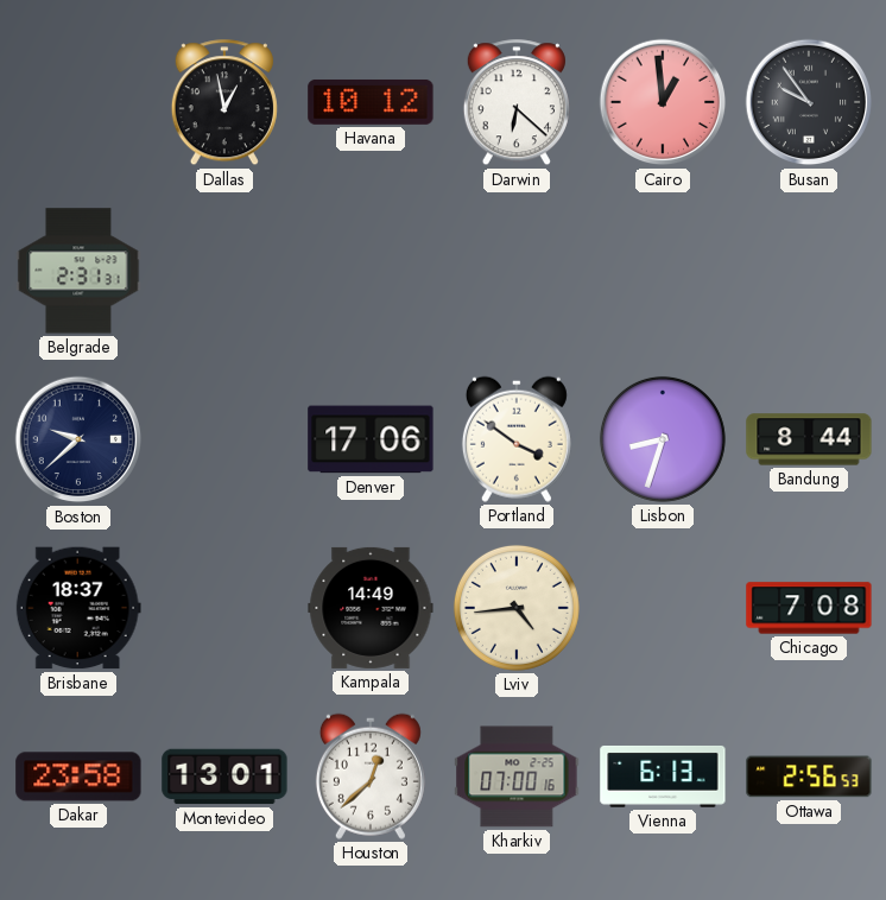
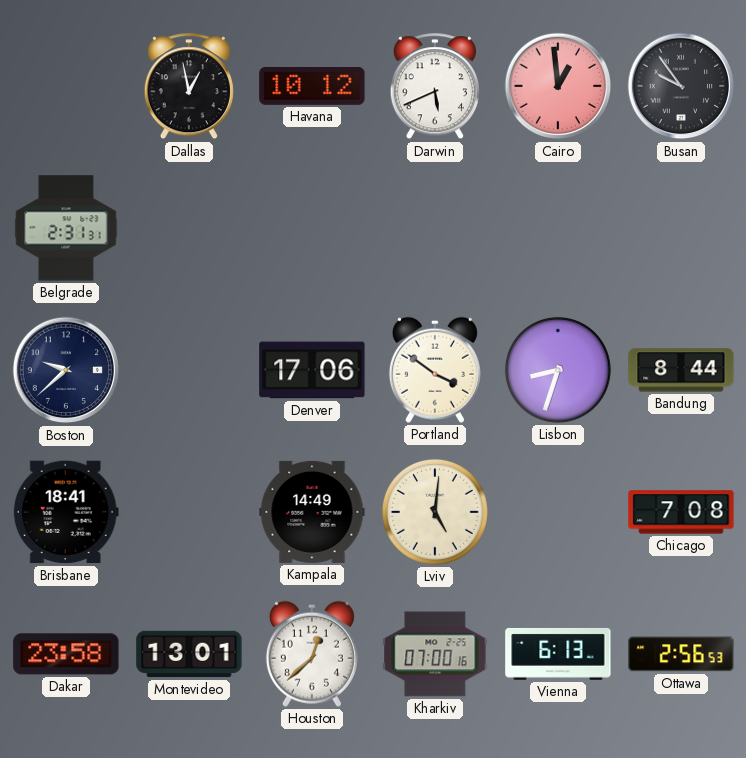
Darwin: 6:22 -> 5:41 (435, 87)
Brisbane: 18:37 -> 18:41 (66, 512)
Lviv: 4:44 -> 5:01 (435, 512)
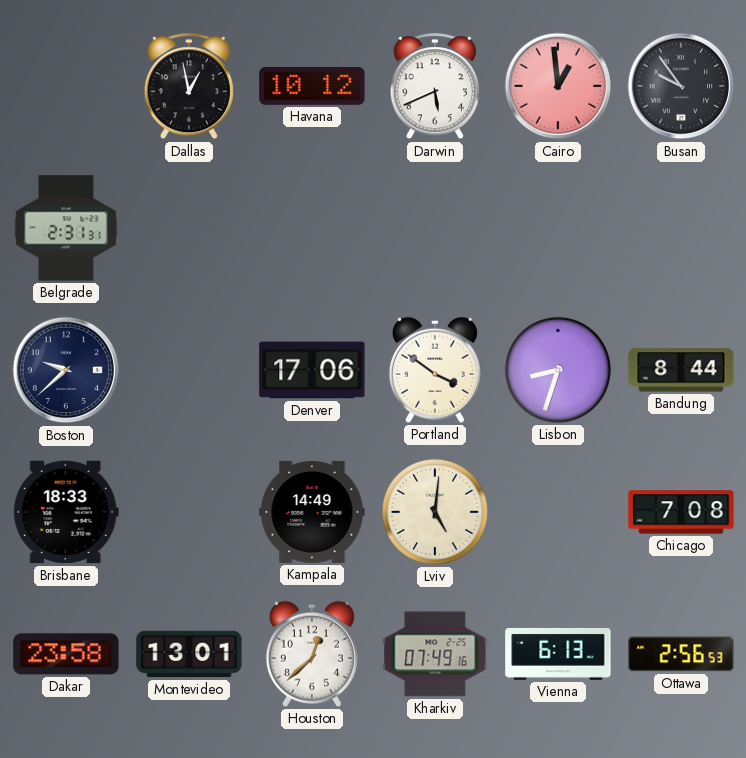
Brisbane: 18:41 -> 18:33 (66, 512)
Kharkiv: 07:00 -> 07:49 (435, 654)
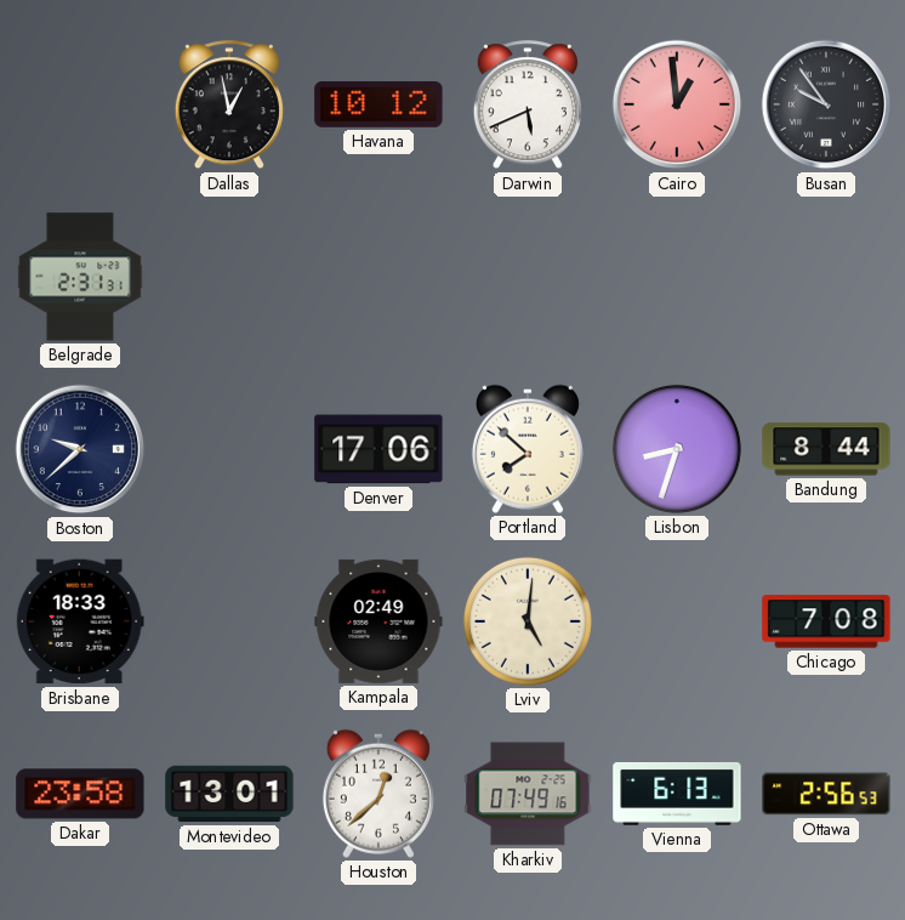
Portland: 3:51 -> 7:52 (528, 449)
Kampala: 14:49 -> 02:49 (378, 621)
